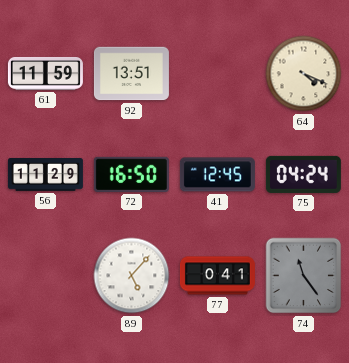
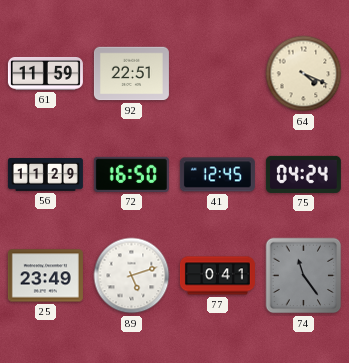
92: 13:51 -> 22:51 (131, 74)
25: none -> 23:49 (45, 276)
89: 5:07 -> 5:12 (132, 276)
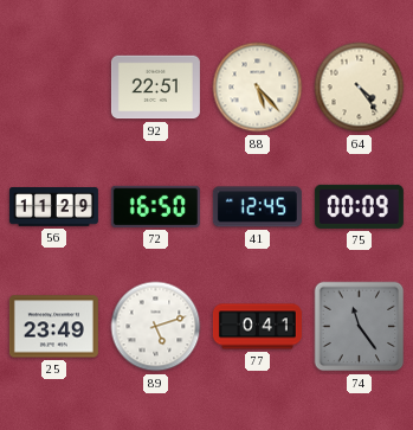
61: 11:59 -> none (45, 73)
88: none -> 5:23 (258, 88)
64: 4:19 -> 4:24 (360, 88)
75: 04:24 -> 00:09 (359, 206)
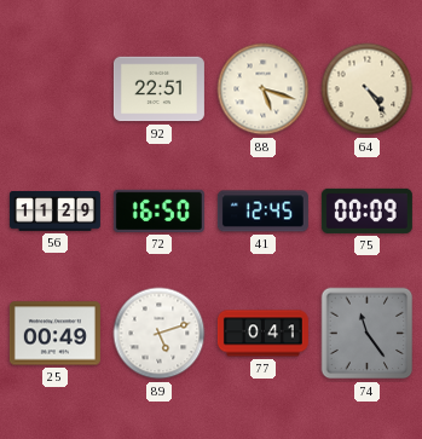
88: 5:23 -> 5:18 (264, 89)
25: 23:49 -> 00:49 (54, 334)
